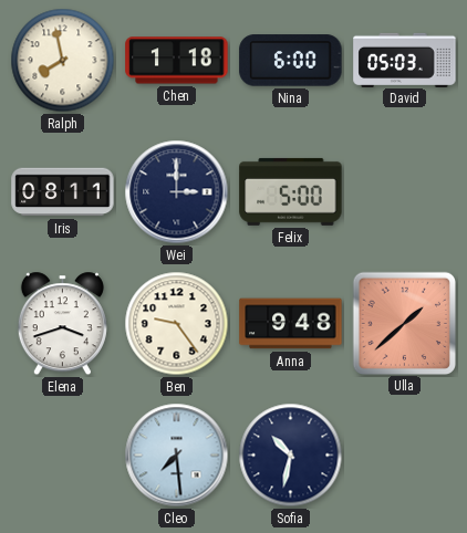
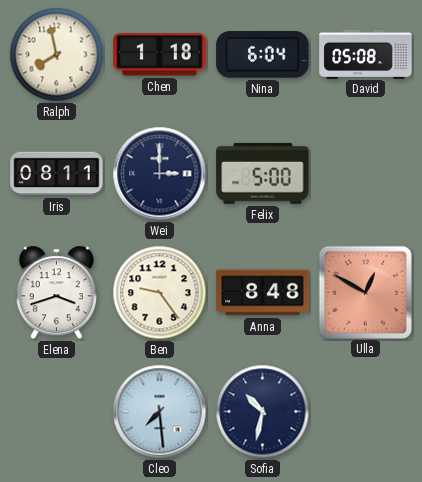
Nina: 6:00 -> 6:04 (263, 55)
David: 05:03 -> 05:08 (366, 54)
Anna: 9:48 -> 8:48 (263, 293)
Ulla: 1:38 -> 12:50 (365, 292)
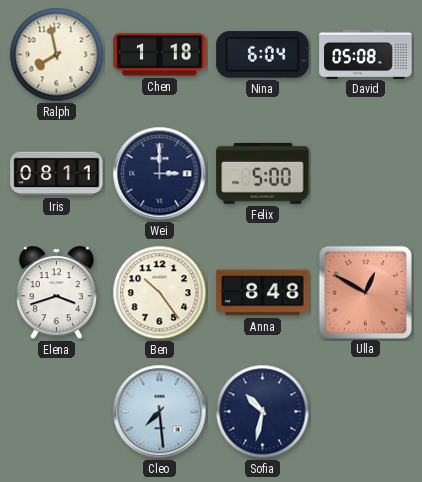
Ben: 9:24 -> 10:24 (160, 293)
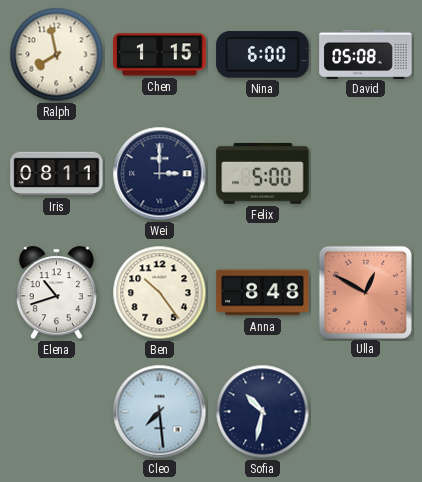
Chen: 1:18 -> 1:15 (160, 55)
Nina: 6:04 -> 6:00 (263, 55)
Elena: 3:42 -> 10:42 (56, 293)
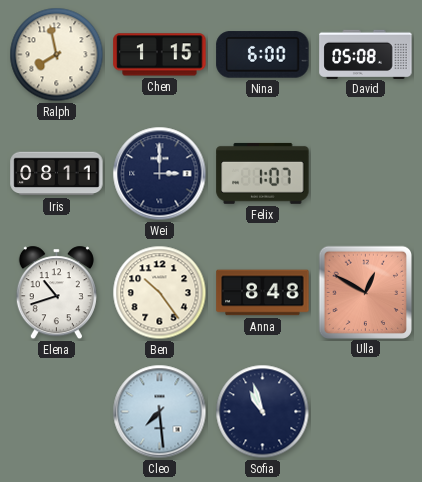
Felix: 5:00 -> 1:07 (263, 173)
Sofia: 10:32 -> 10:57 (263, 412)
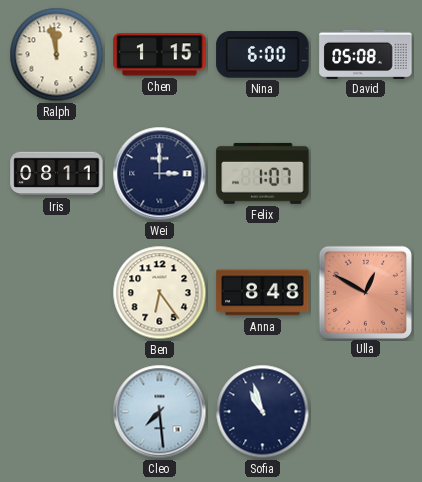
Ralph: 7:58 -> 11:58 (57, 55)
Elena: 10:42 -> none (56, 293)
Ben: 10:24 -> 6:24 (160, 293)
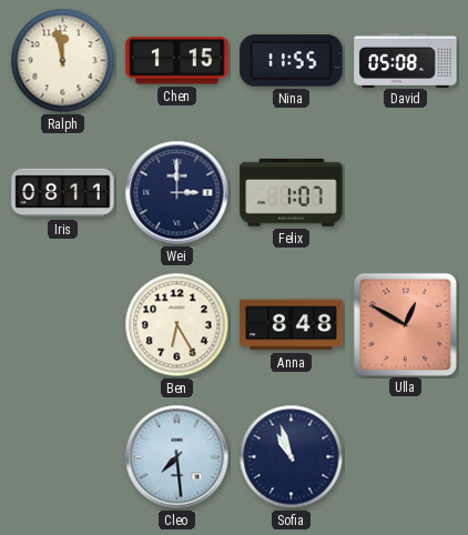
Nina: 6:00 -> 11:55 (292, 61)
Ben: 6:24 -> 6:25 (177, 325)
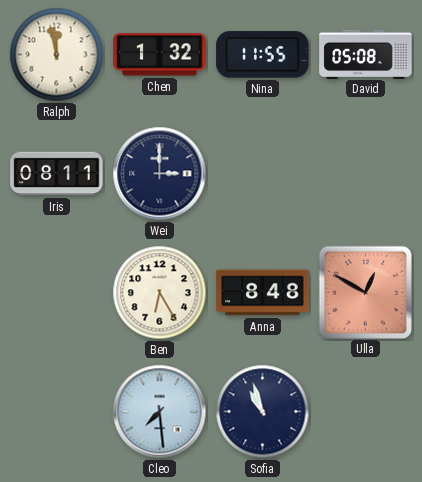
Chen: 1:15 -> 1:32 (160, 55)
Felix: 1:07 -> none (292, 192)
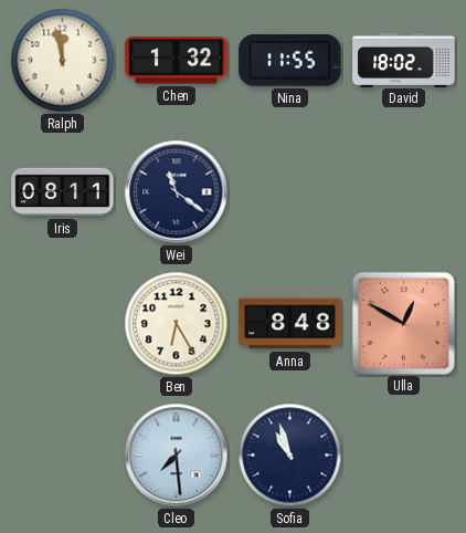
David: 05:08 -> 18:02 (404, 60)
Wei: 3:00 -> 11:21 (177, 192)
